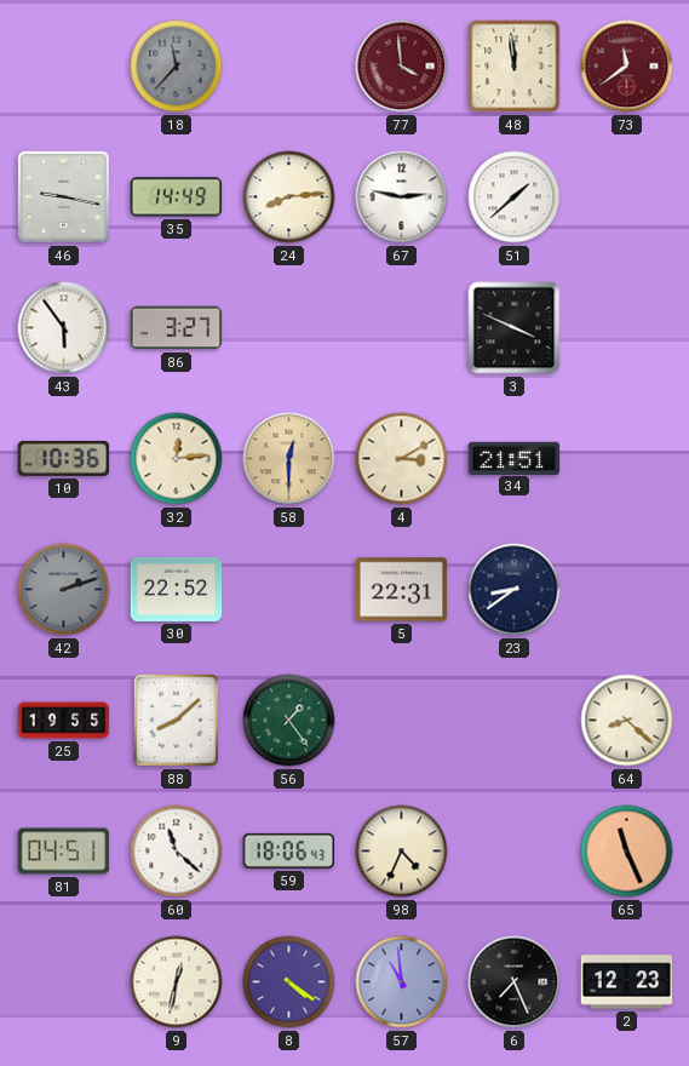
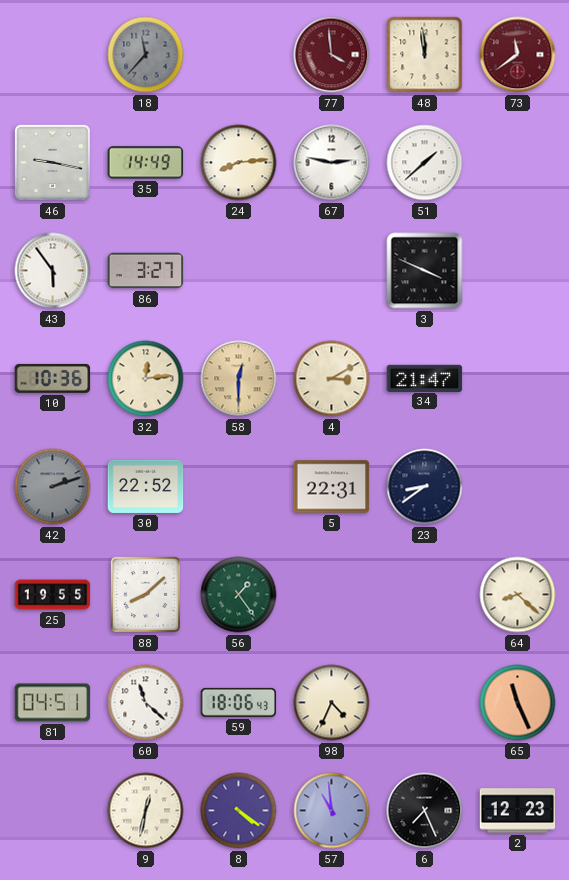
34: 21:51 -> 21:47 (425, 378)
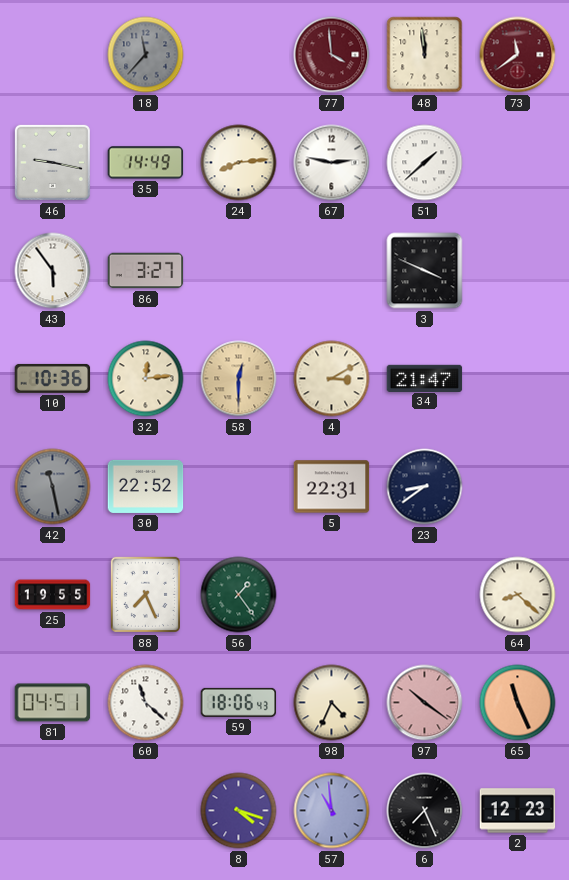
42: 2:12 -> 11:28 (53, 487)
88: 8:08 -> 7:26 (145, 594)
97: none -> 10:21 (425, 703)
9: 12:32 -> none (146, 811)
8: 4:21 -> 4:18 (239, 811)
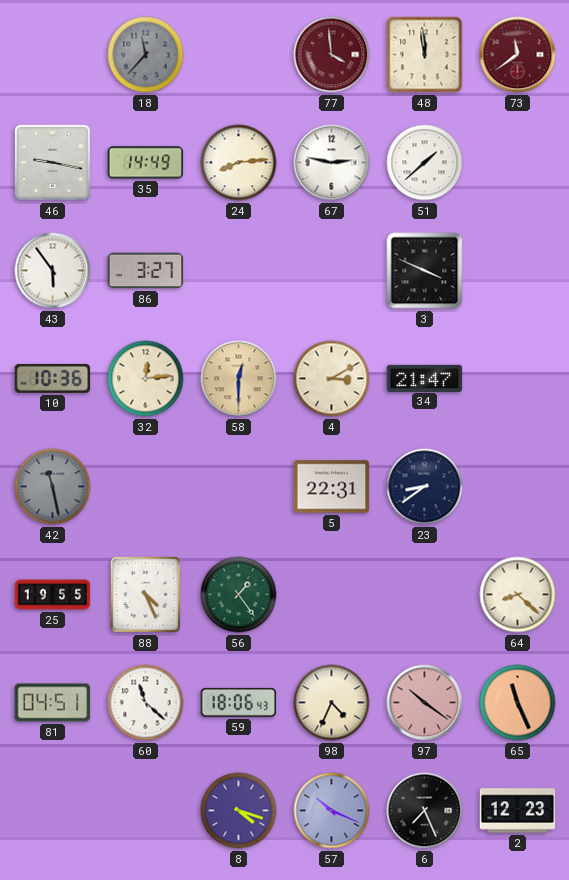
30: 22:52 -> none (146, 486)
88: 7:26 -> 4:26 (145, 594)
57: 10:59 -> 10:19 (332, 811)
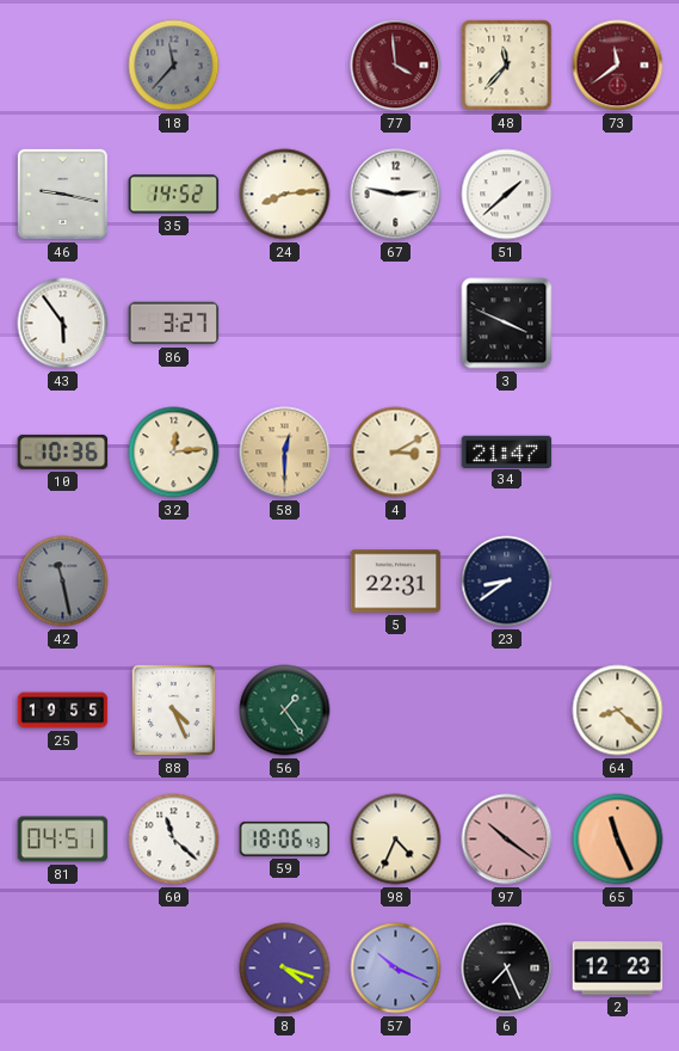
48: 11:59 -> 11:37 (507, 66)
35: 14:49 -> 14:52 (174, 195)
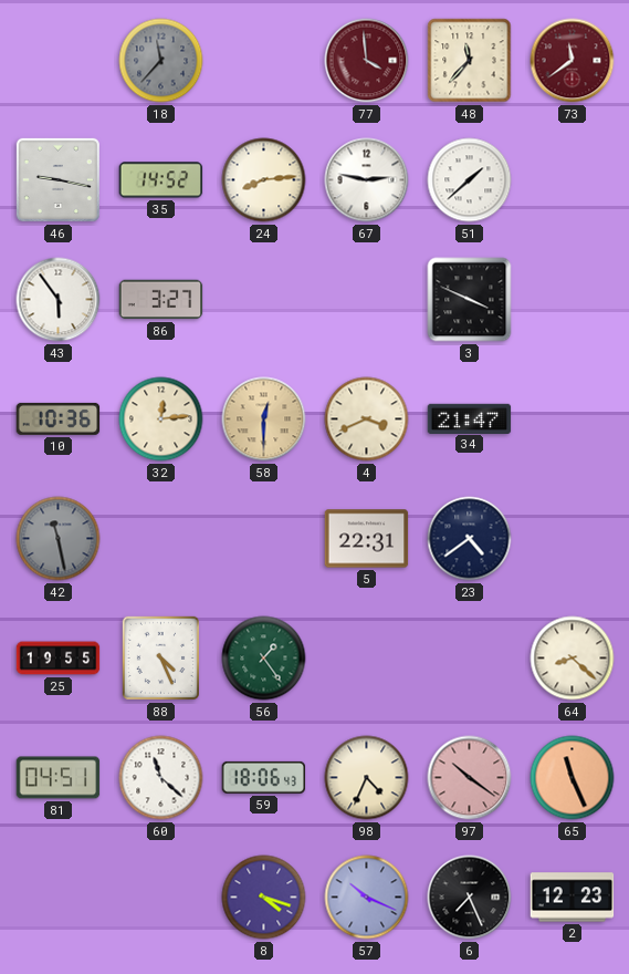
4: 3:10 -> 3:41 (367, 419)
23: 8:39 -> 4:39 (470, 539)
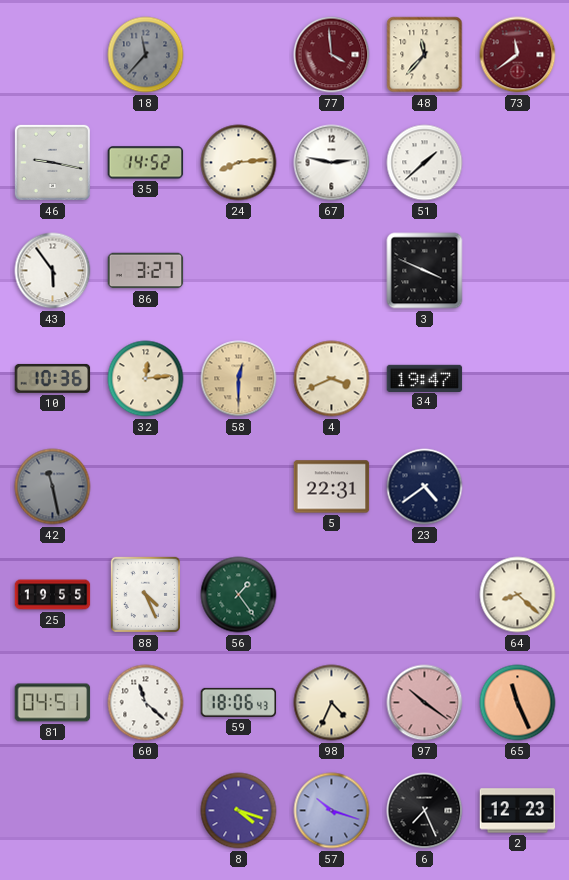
34: 21:47 -> 19:47 (425, 378)
57: 10:19 -> 10:18 (332, 811)
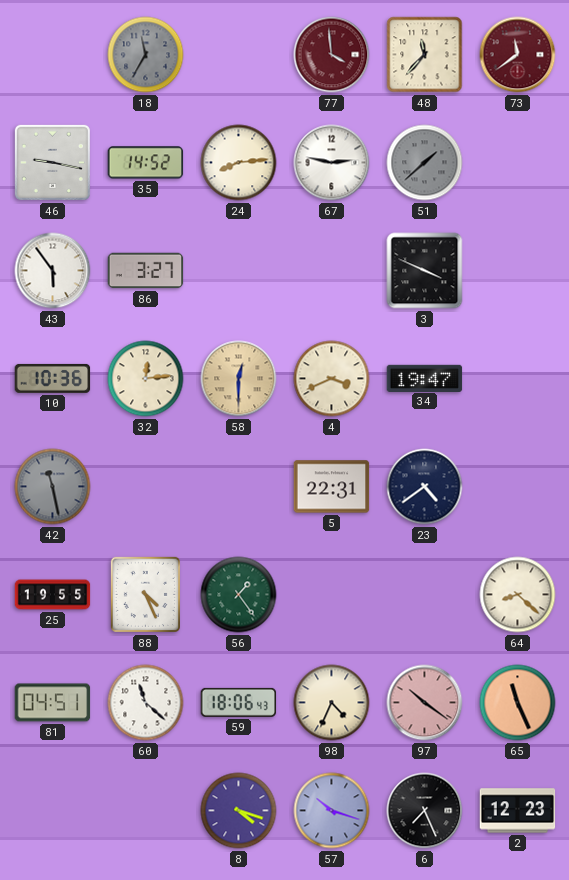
18: 11:37 -> 11:35 (146, 55)
51 dial: white -> grey (425, 163)
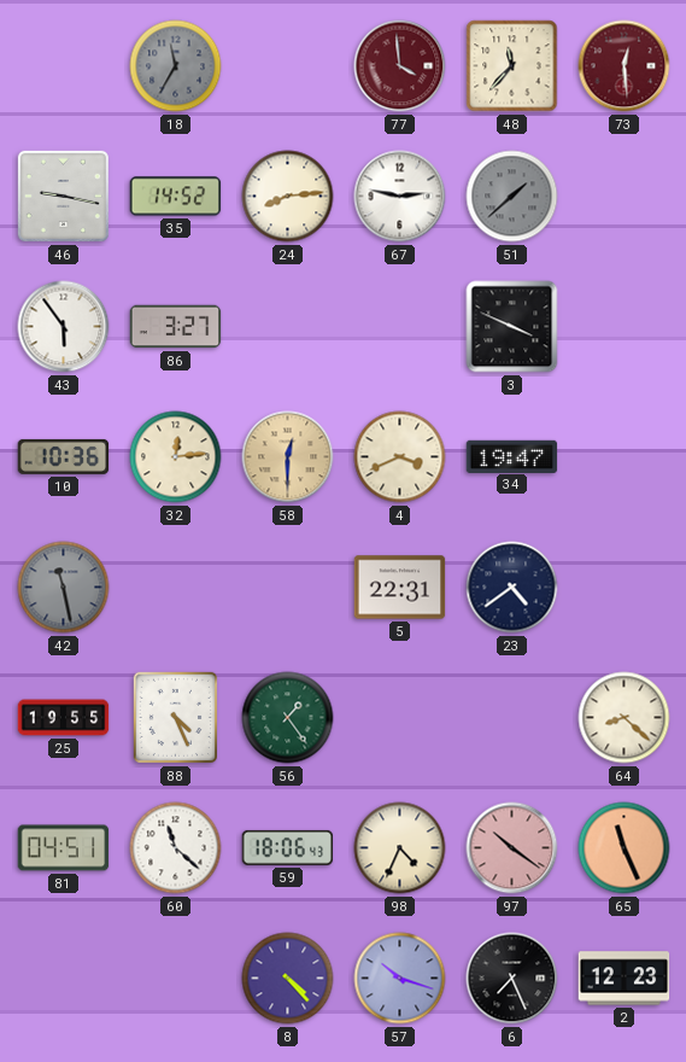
73: 11:39 -> 12:29 (625, 66)
8: 4:18 -> 4:23 (288, 979)
